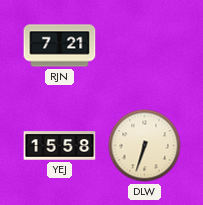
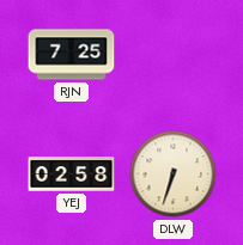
RJN: 7:21 -> 7:25 (72, 55)
YEJ: 15:58 -> 02:58 (72, 174)
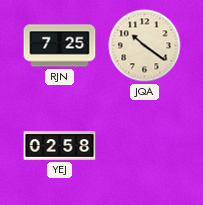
JQA: none -> 10:21 (145, 46)
DLW: 6:33 -> none (174, 174)
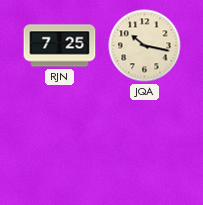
JQA: 10:21 -> 10:17 (145, 46)
YEJ: 02:58 -> none (60, 146)
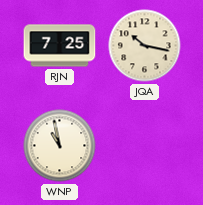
WNP: none -> 10:58 (60, 146)
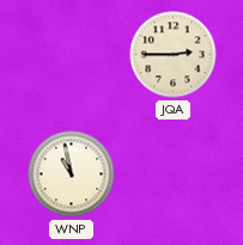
RJN: 7:25 -> none (60, 46)
JQA: 10:17 -> 2:45 (174, 55)
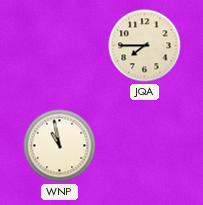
JQA: 2:45 -> 7:45 (145, 46)
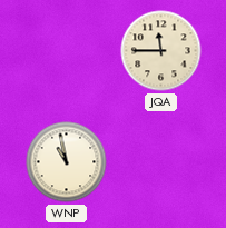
JQA: 7:45 -> 11:45 (161, 51)
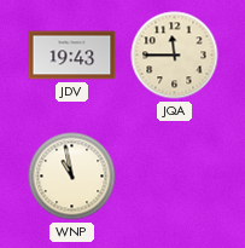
JDV: none -> 19:43 (72, 56)
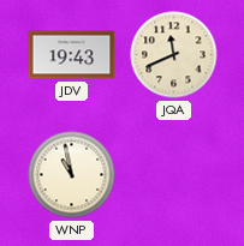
JQA: 11:45 -> 11:41 (174, 55)
